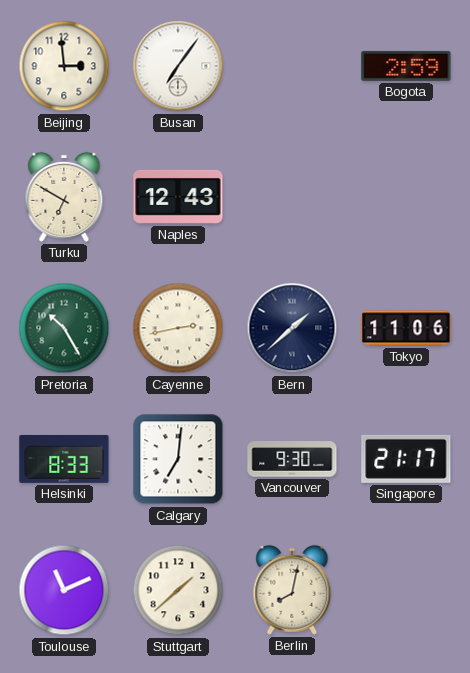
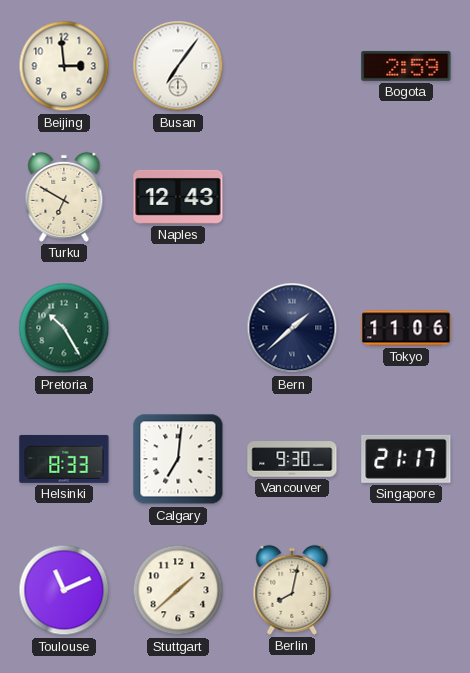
Cayenne: 2:43 -> none (178, 328)
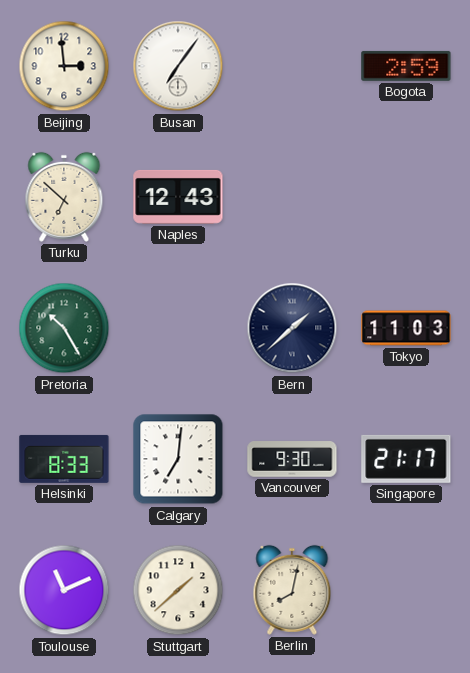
Turku: 6:50 -> 6:52 (64, 197)
Tokyo: 11:06 -> 11:03 (406, 328)
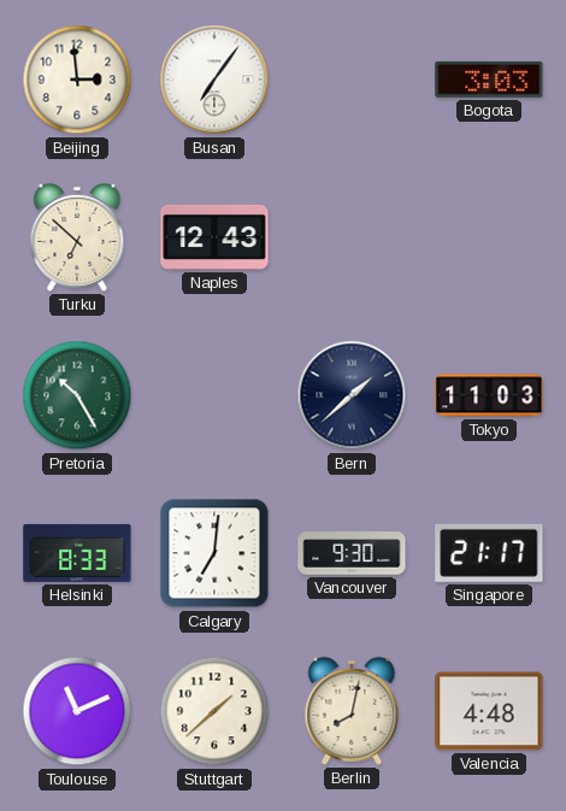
Bogota: 2:59 -> 3:03 (489, 80)
Valencia: none -> 4:48 (489, 711)
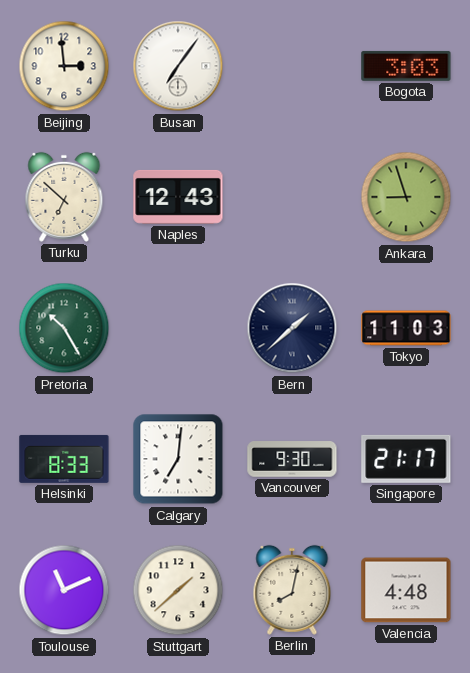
Ankara: none -> 8:57 (406, 197)
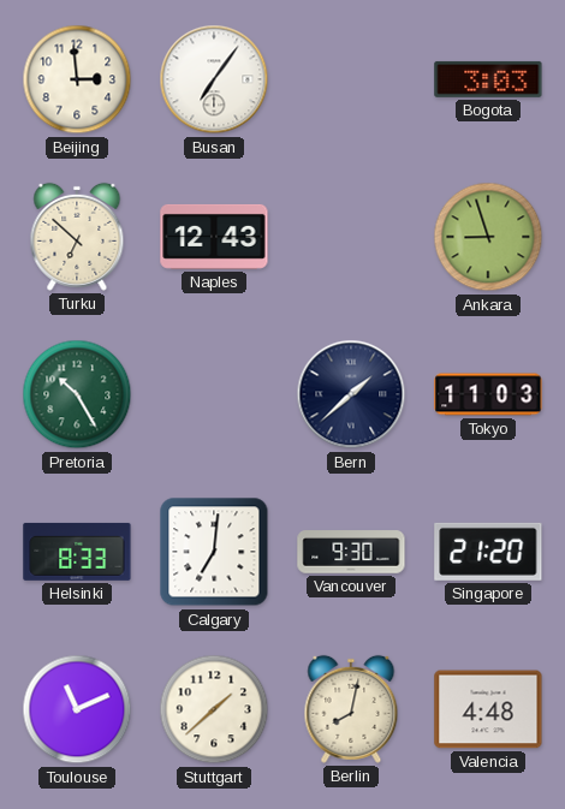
Singapore: 21:17 -> 21:20 (488, 552)
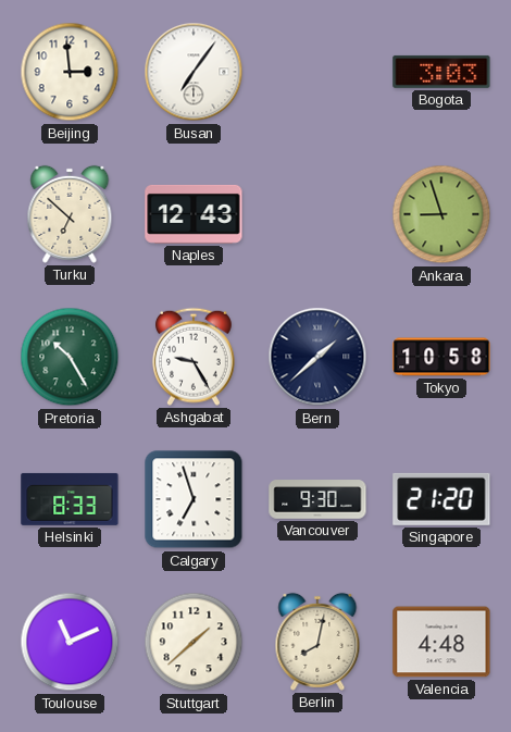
Ashgabat: none -> 9:25 (194, 357)
Tokyo: 11:03 -> 10:58 (441, 357)
Calgary: 7:01 -> 6:57 (194, 499)
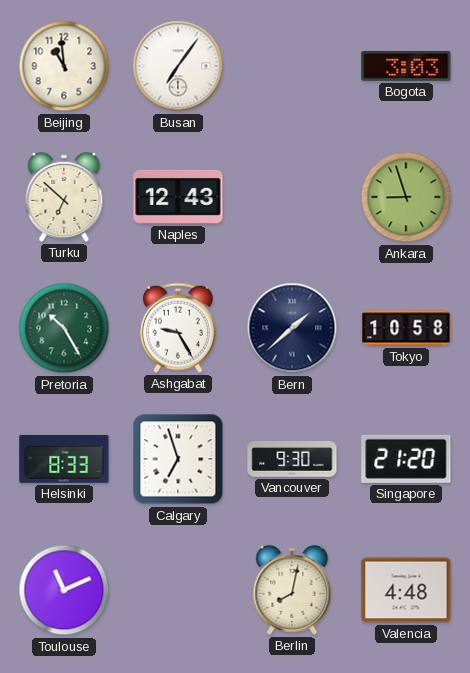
Beijing: 2:59 -> 10:59 (64, 66)
Stuttgart: 1:38 -> none (194, 642)
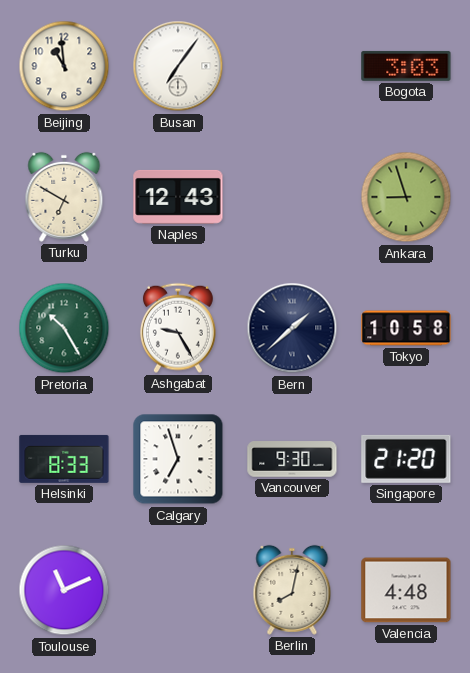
Turku: 6:52 -> 6:50 (64, 197)
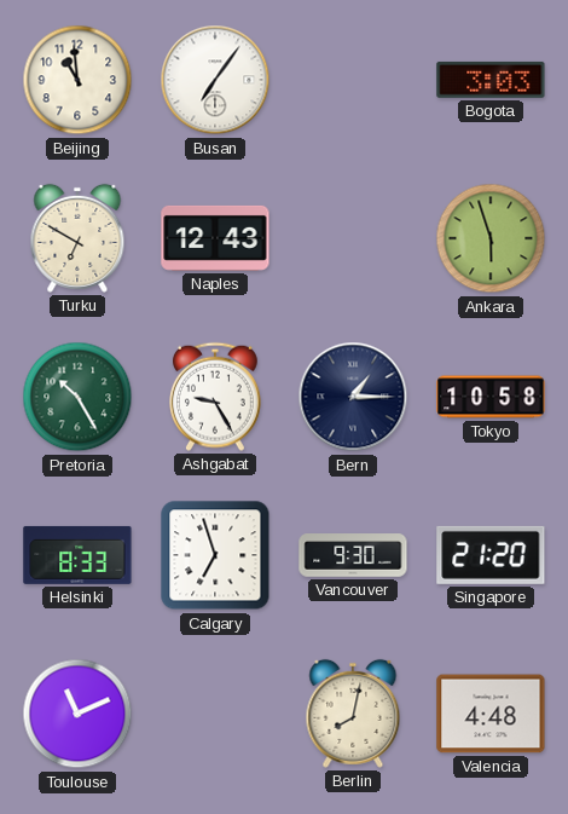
Ankara: 8:57 -> 5:57 (491, 238)
Bern: 1:38 -> 1:15 (353, 397)
